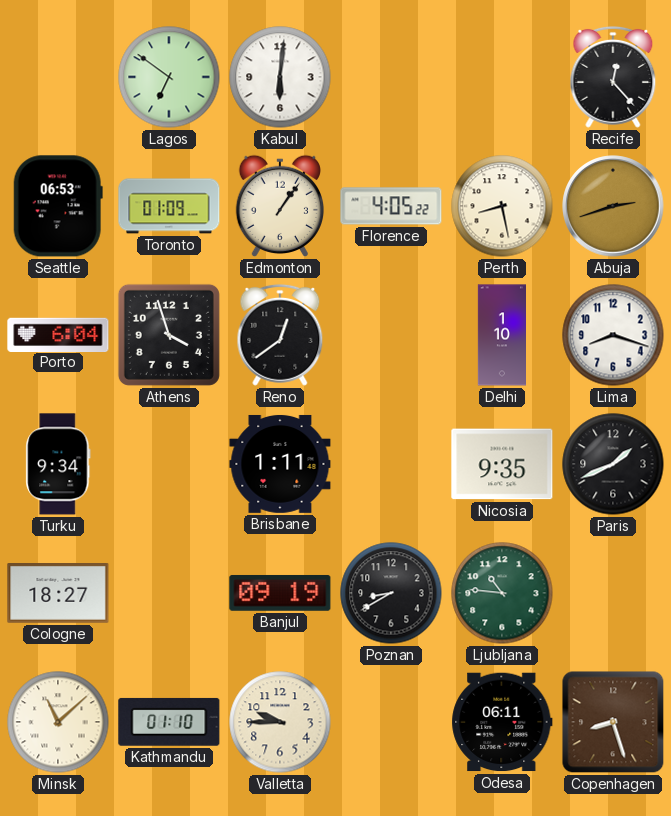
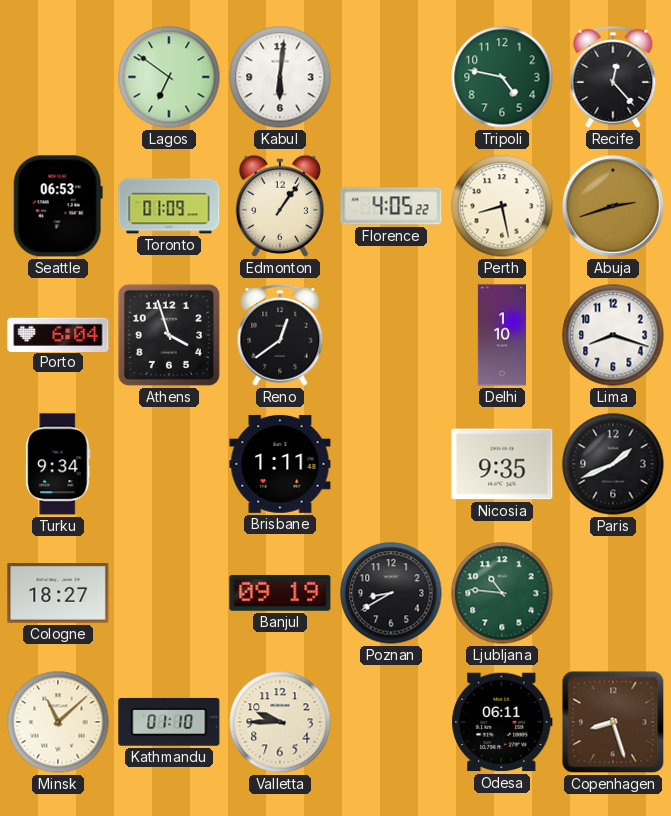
Tripoli: none -> 4:47 (502, 77)
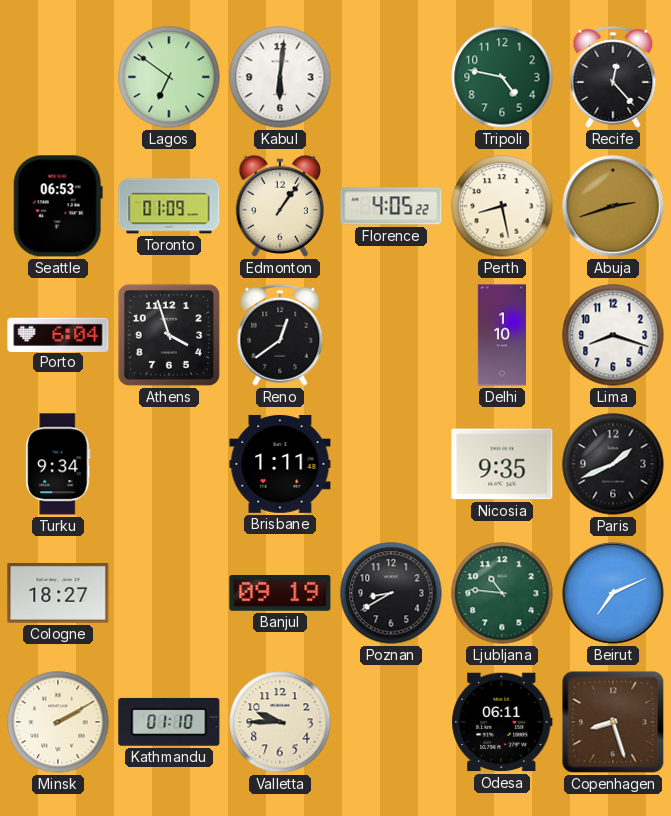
Beirut: none -> 7:11 (613, 593)
Minsk: 11:08 -> 2:10 (58, 722)
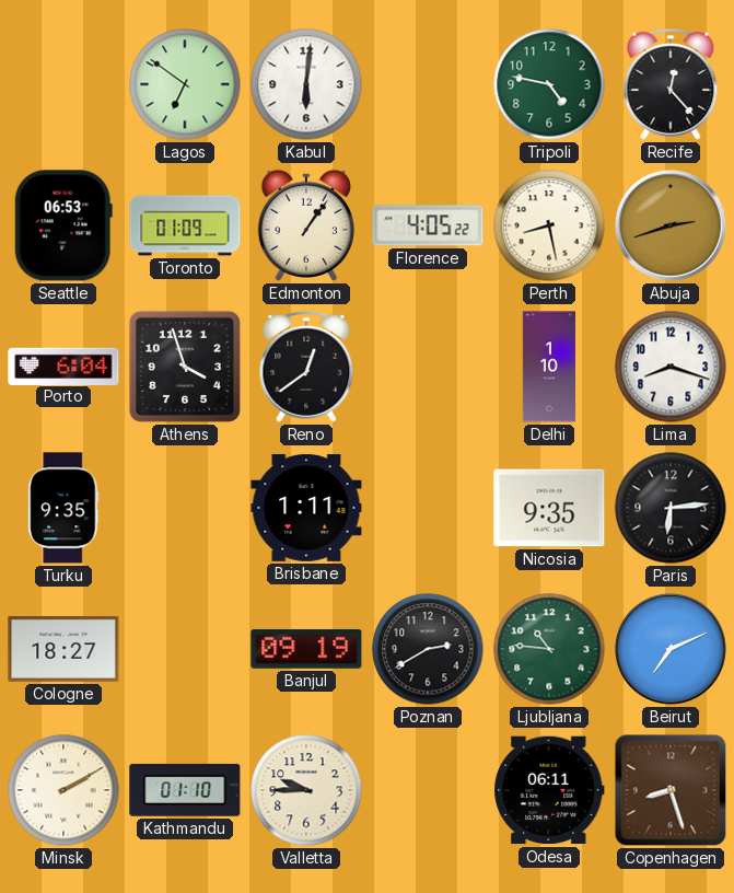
Turku: 9:34 -> 9:35 (63, 508)
Paris: 1:41 -> 6:14 (671, 508)
Poznan: 8:40 -> 2:40 (428, 649)
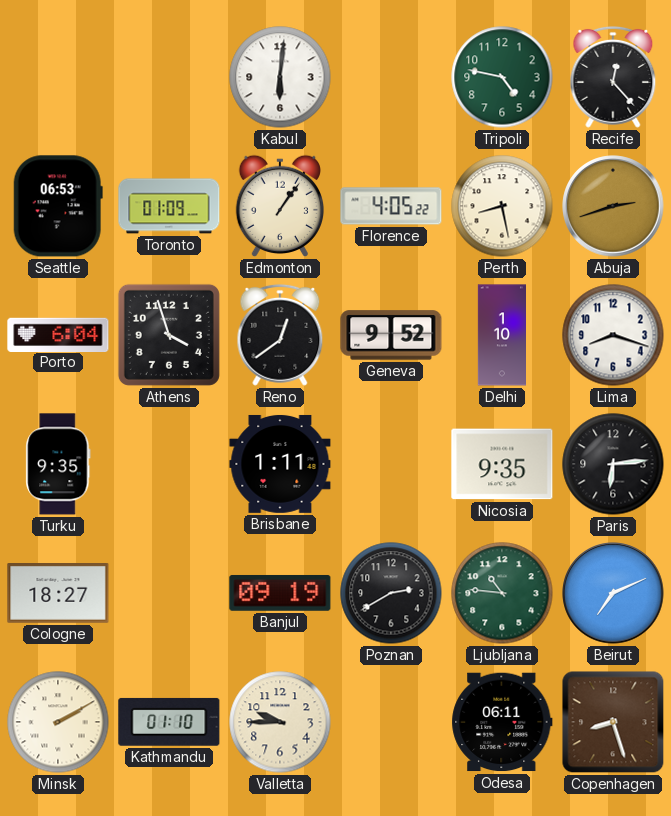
Lagos: 6:51 -> none (185, 84)
Geneva: none -> 9:52 (391, 335)
